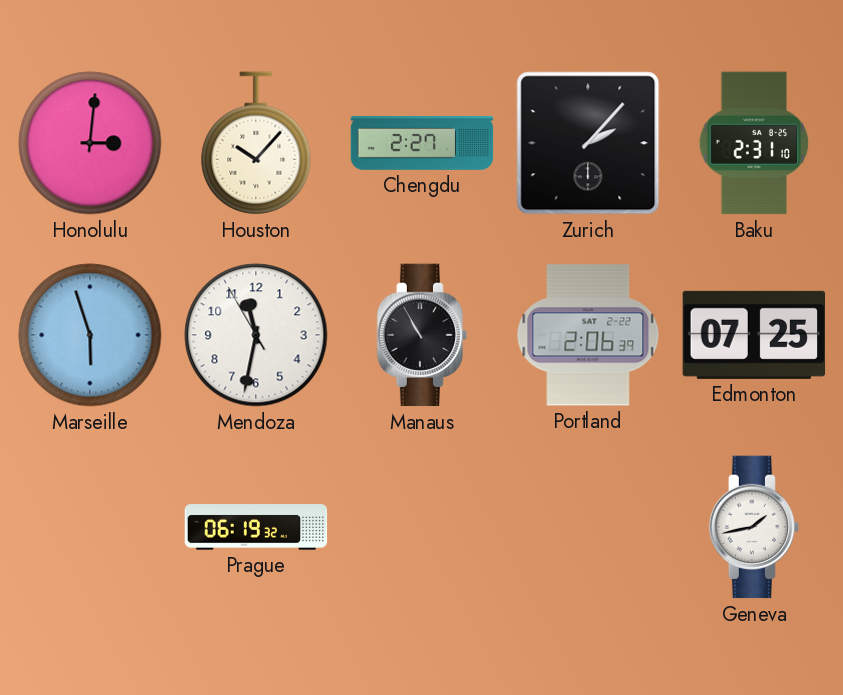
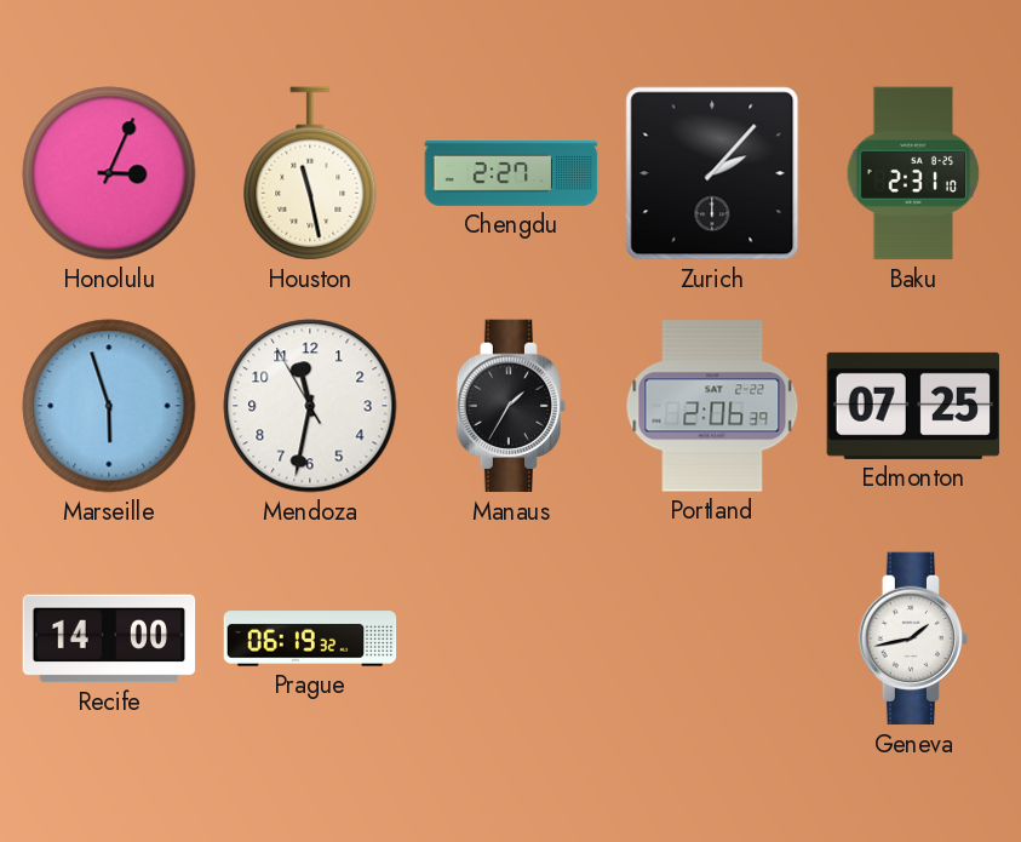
Honolulu: 3:01 -> 3:04 (109, 173)
Houston: 10:07 -> 11:28 (310, 173)
Manaus: 10:55 -> 1:35 (511, 406)
Recife: none -> 14:00 (109, 638)
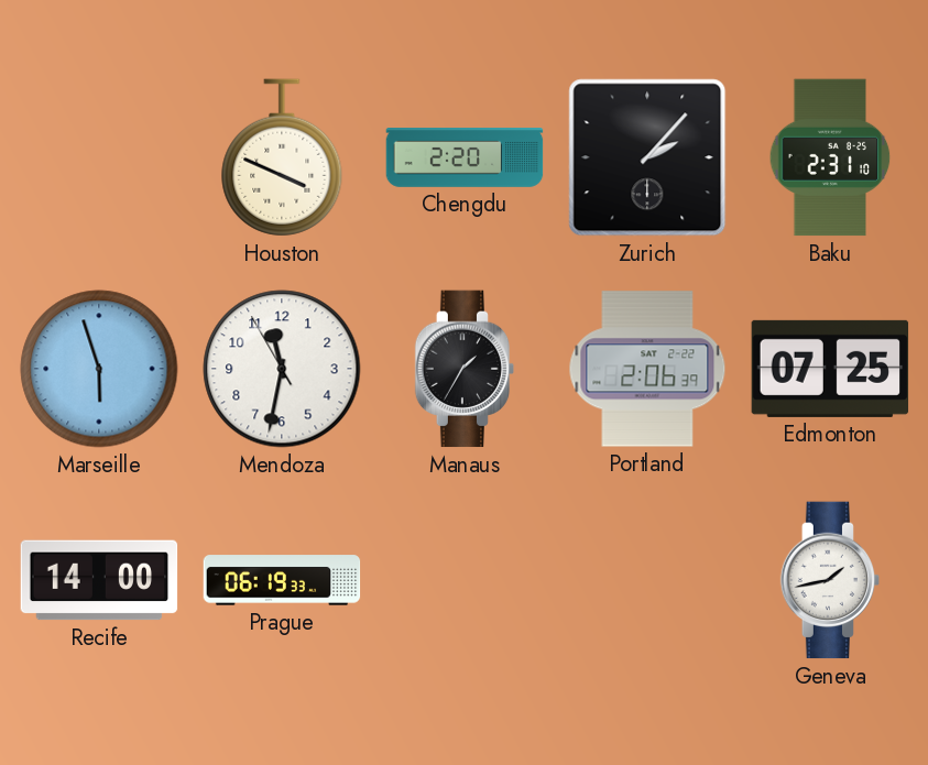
Honolulu: 3:04 -> none (109, 173)
Houston: 11:28 -> 3:49 (282, 157)
Chengdu: 2:27 -> 2:20 (465, 157)
Prague: 06:19:32 -> 06:19:33 (282, 580)
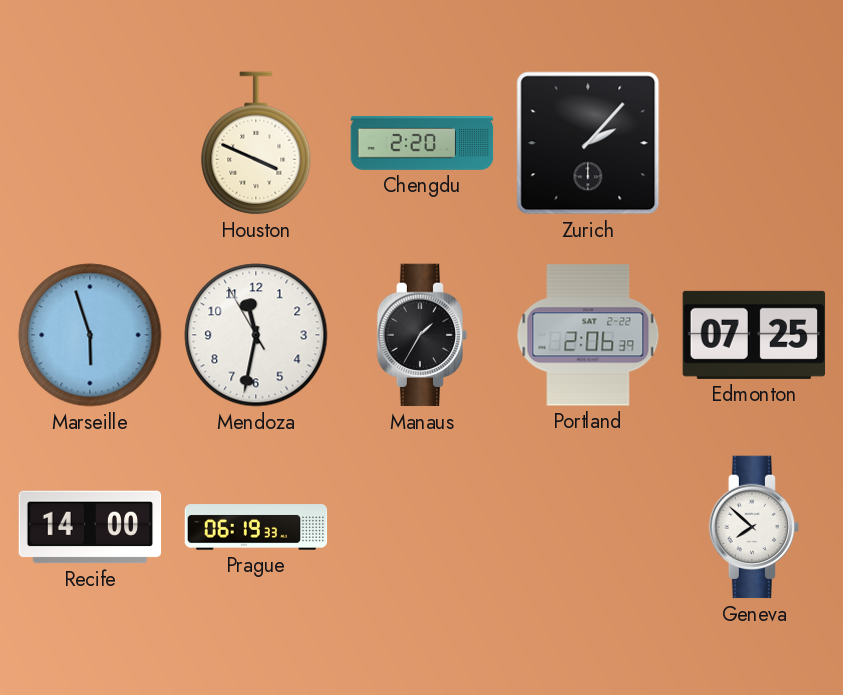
Baku: 2:31 -> none (830, 157)
Geneva: 1:43 -> 7:52 (754, 527)
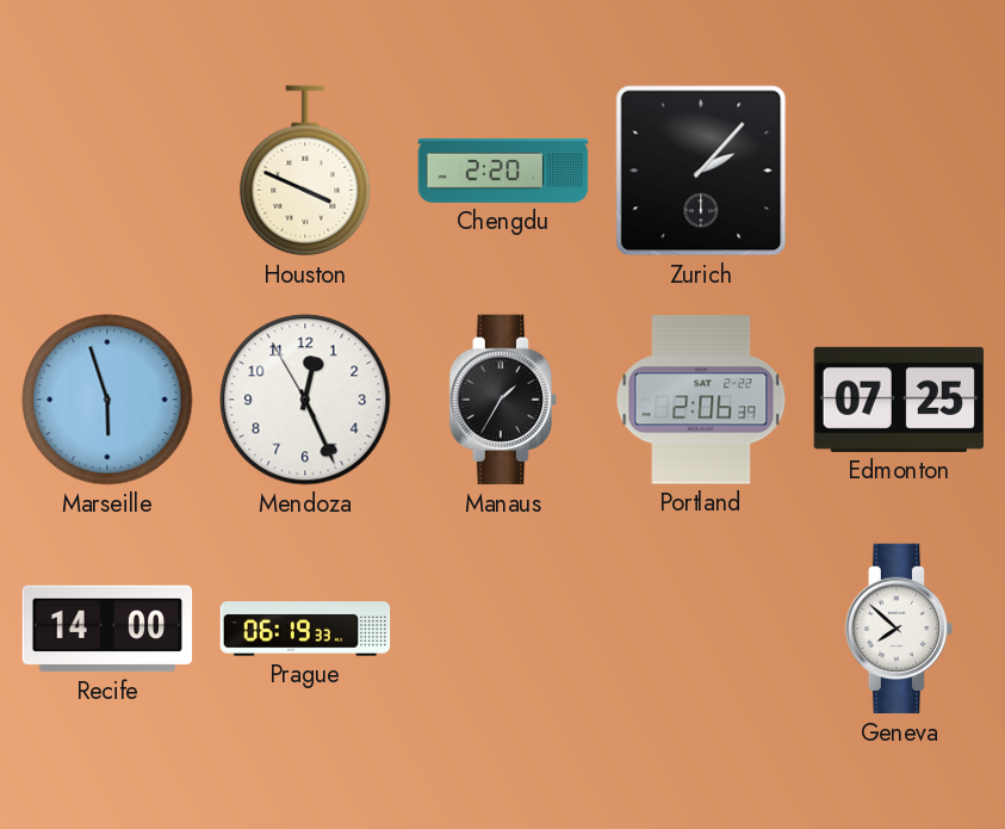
Mendoza: 11:31 -> 12:25 (305, 400)
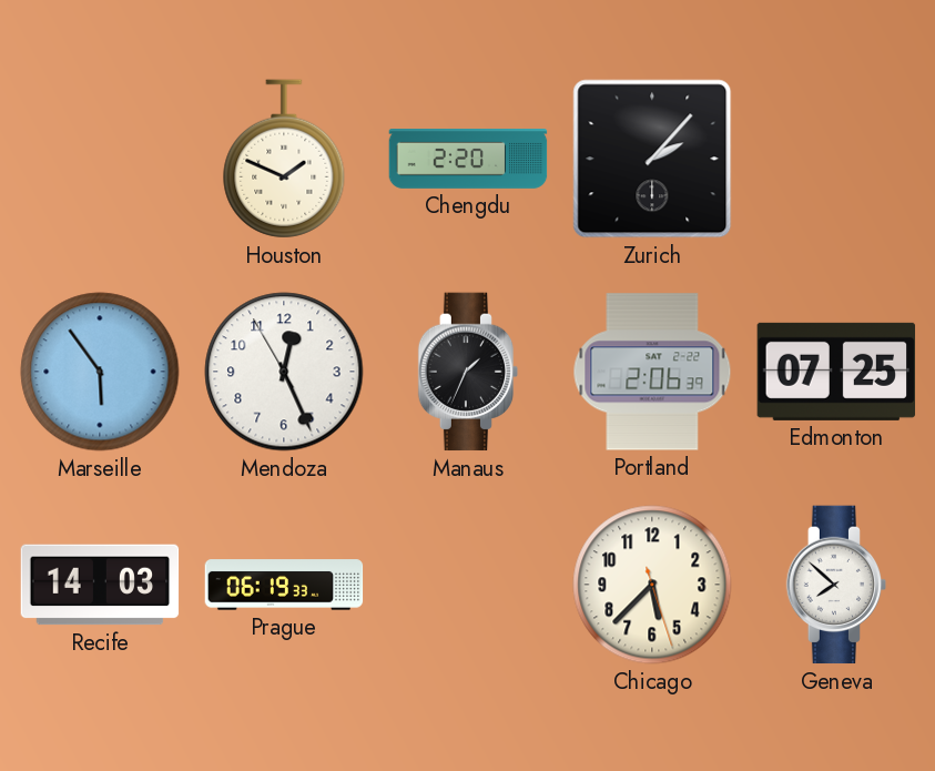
Houston: 3:49 -> 1:49 (284, 159)
Marseille: 5:57 -> 5:54 (100, 372)
Manaus: 1:35 -> 1:34 (468, 372)
Recife: 14:00 -> 14:03 (100, 585)
Chicago: none -> 5:37 (652, 585)
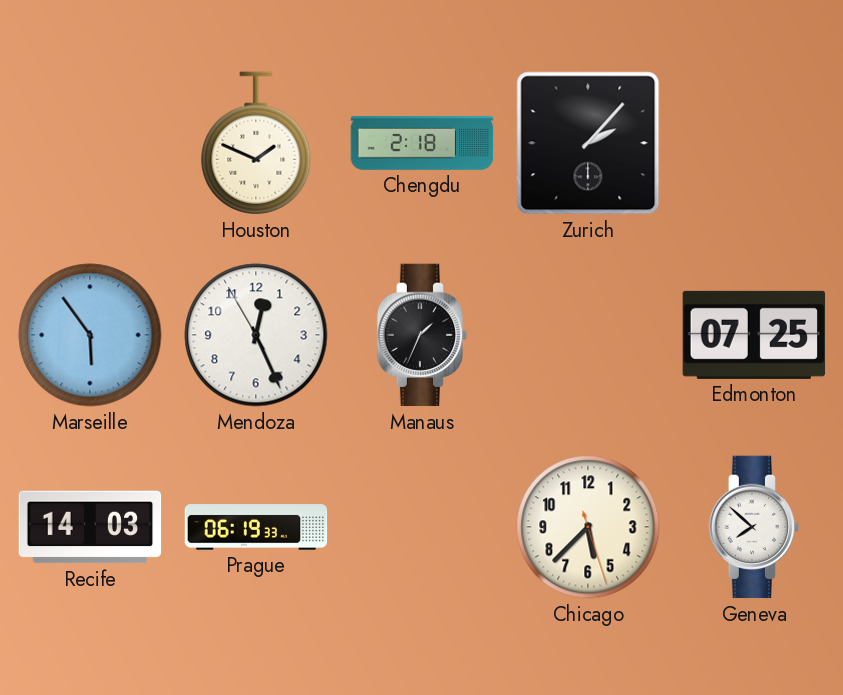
Chengdu: 2:20 -> 2:18 (422, 143)
Portland: 2:06 -> none (652, 372)
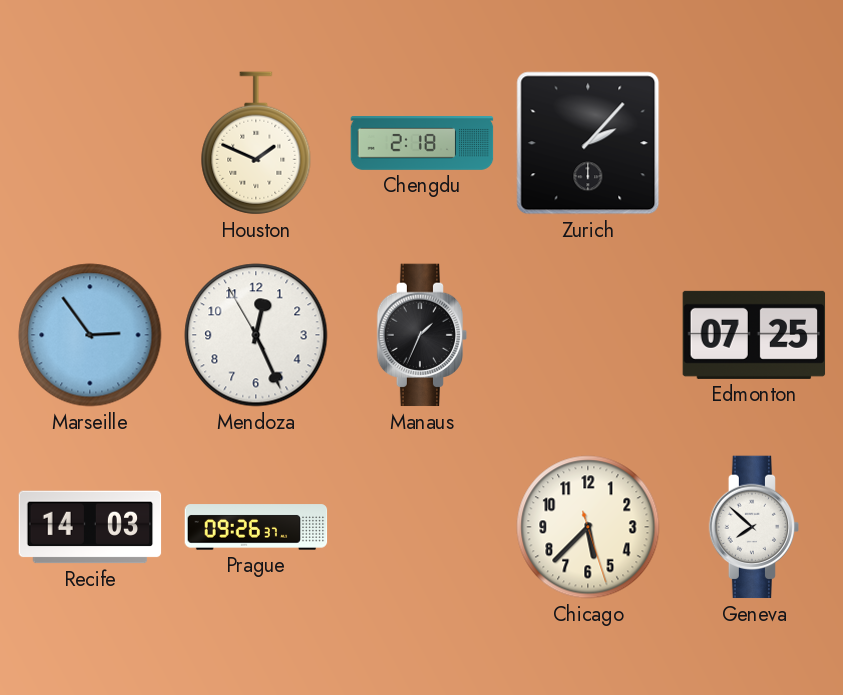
Marseille: 5:54 -> 2:54 (90, 335)
Prague: 06:19 -> 09:26 (256, 527)
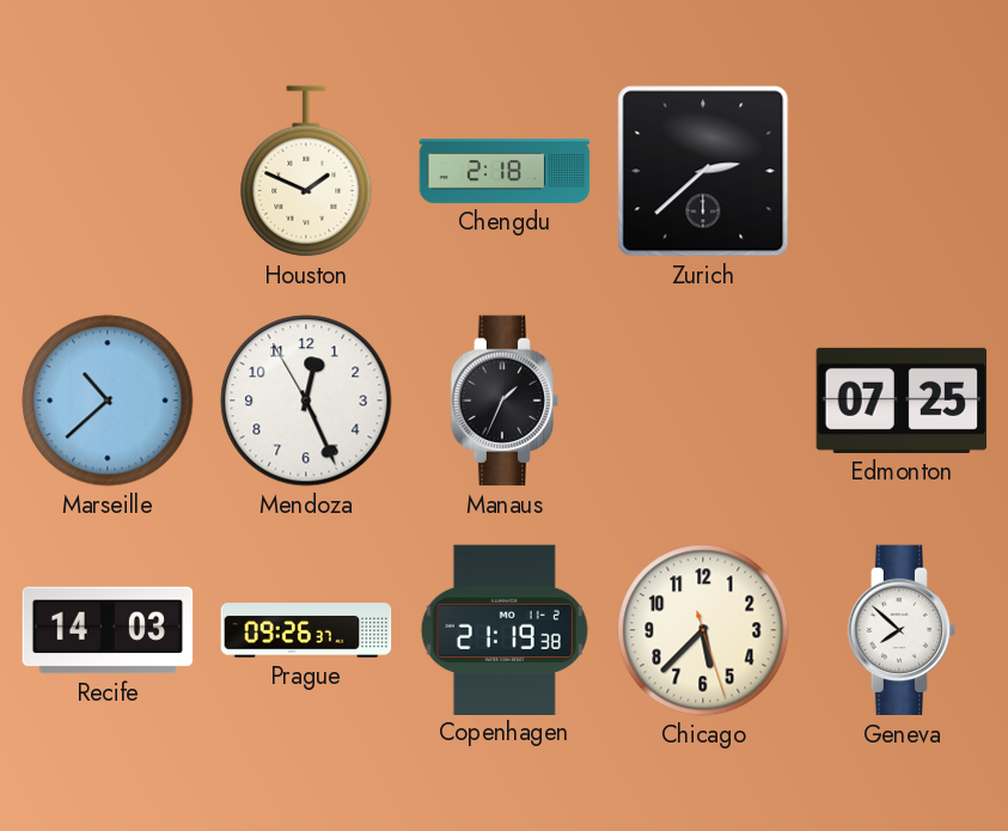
Zurich: 2:07 -> 2:38 (703, 171)
Marseille: 2:54 -> 10:38 (108, 401)
Copenhagen: none -> 21:19 (505, 629)
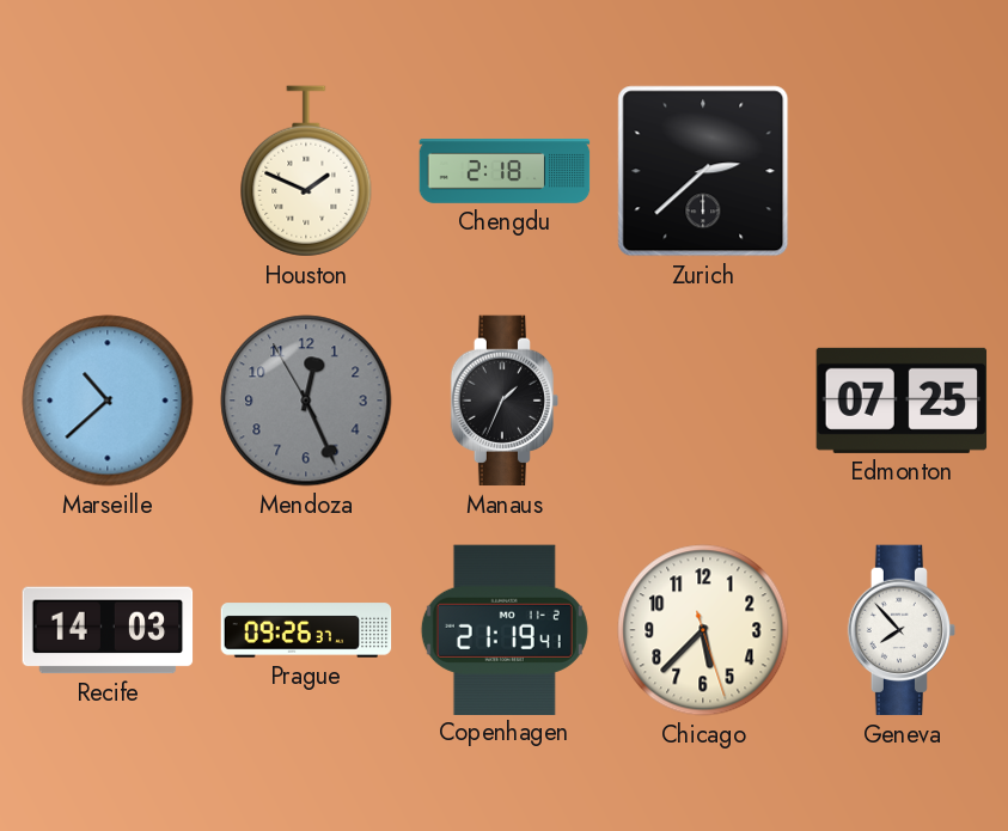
Mendoza dial: white -> grey (306, 401)
Copenhagen: 21:19:38 -> 21:19:41 (505, 629)
Geneva: 7:52 -> 7:53 (902, 630)
